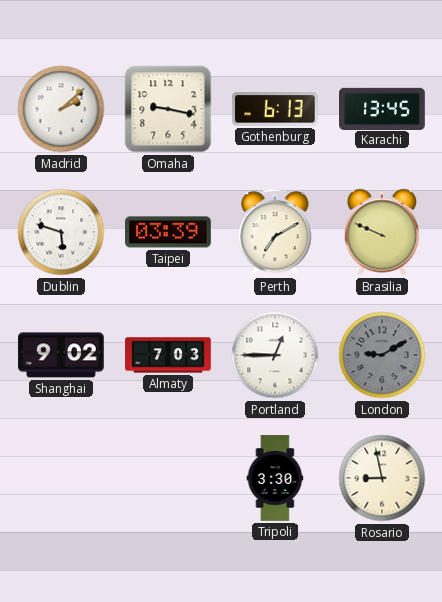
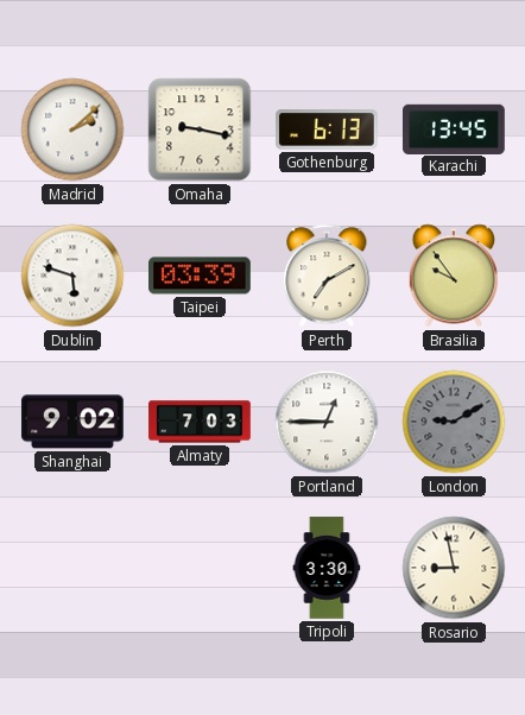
Brasilia: 9:49 -> 9:54 (453, 276)
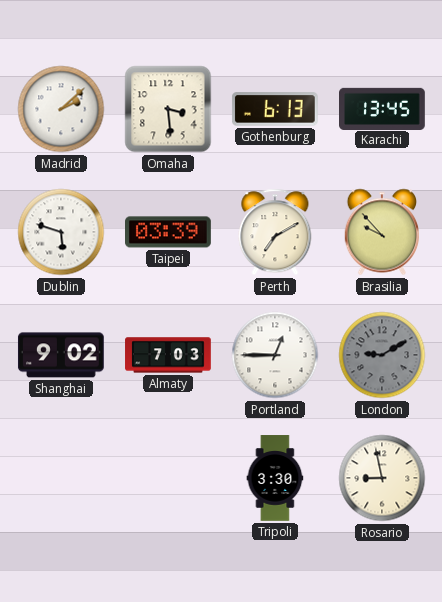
Omaha: 9:17 -> 3:29 (168, 109)
Brasilia: 9:54 -> 9:53 (381, 232)
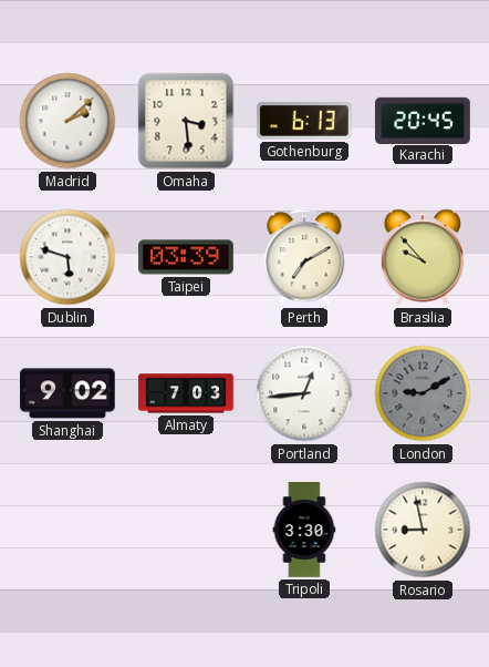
Karachi: 13:45 -> 20:45 (423, 120)
Portland: 12:45 -> 12:44 (304, 393)
